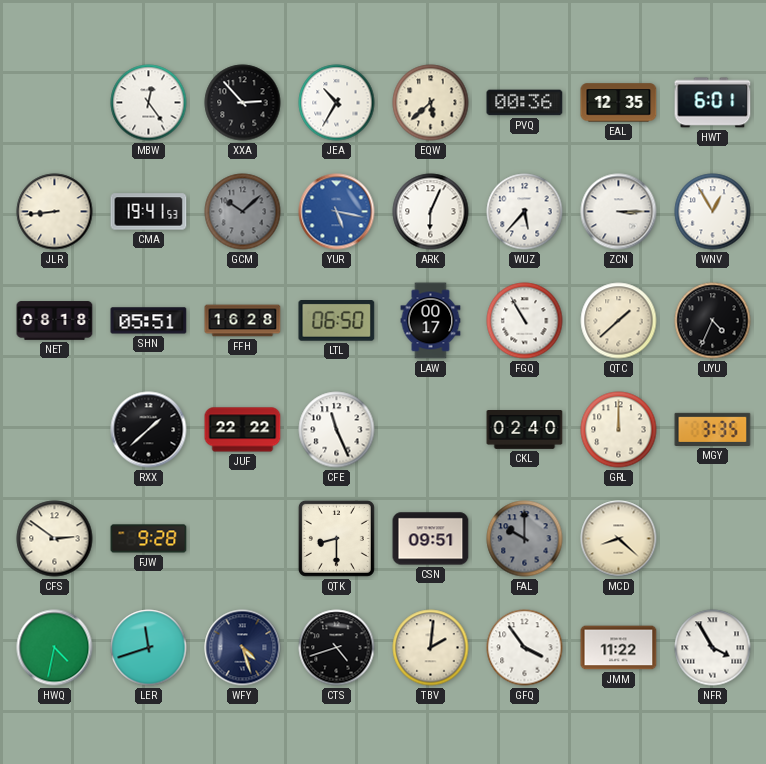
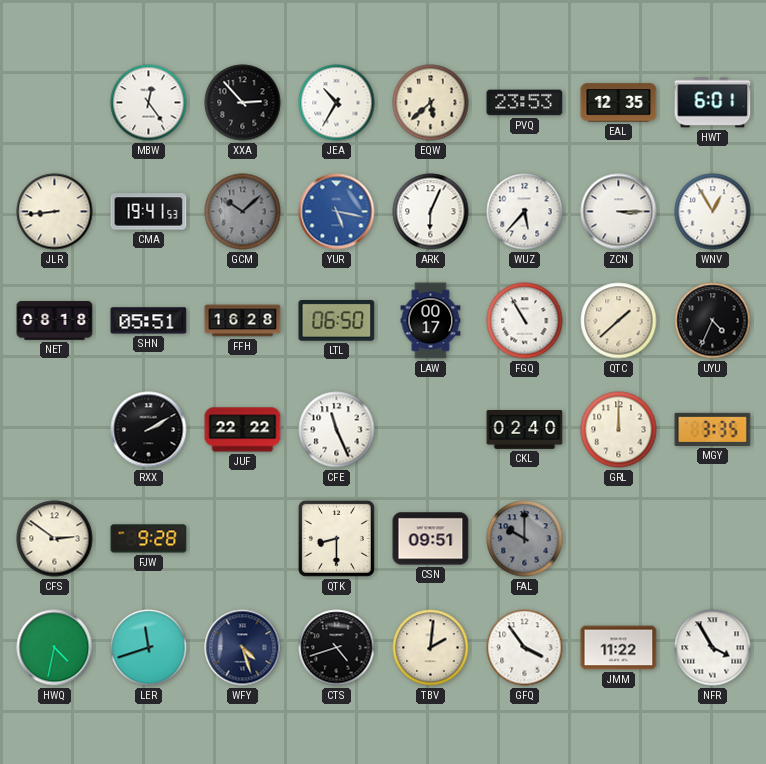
PVQ: 00:36 -> 23:53 (525, 103)
RXX: 1:38 -> 2:10 (149, 430)
MCD: 8:22 -> none (619, 539)
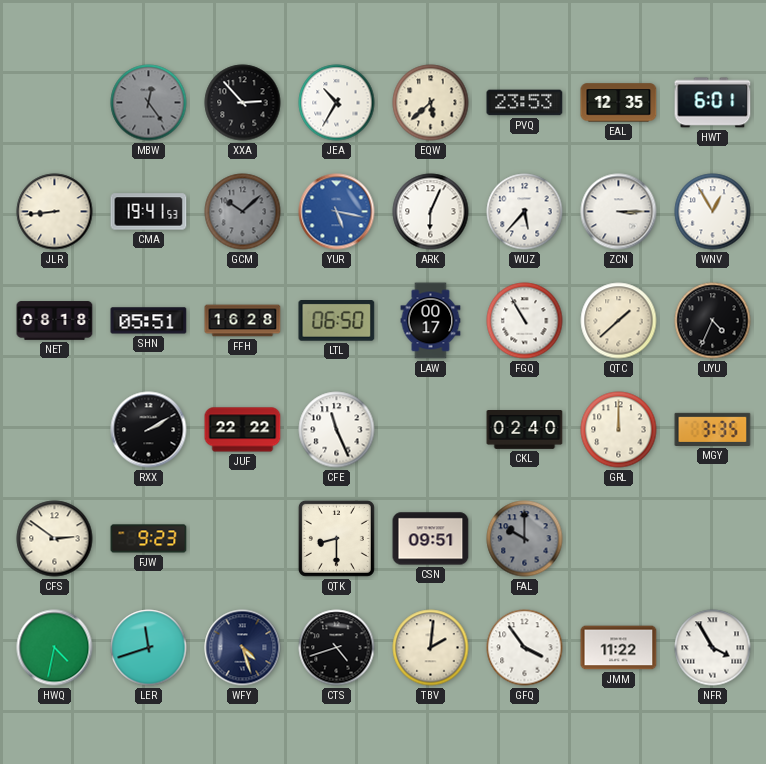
MBW dial: white -> grey (149, 103)
FJW: 9:28 -> 9:23 (149, 539)
